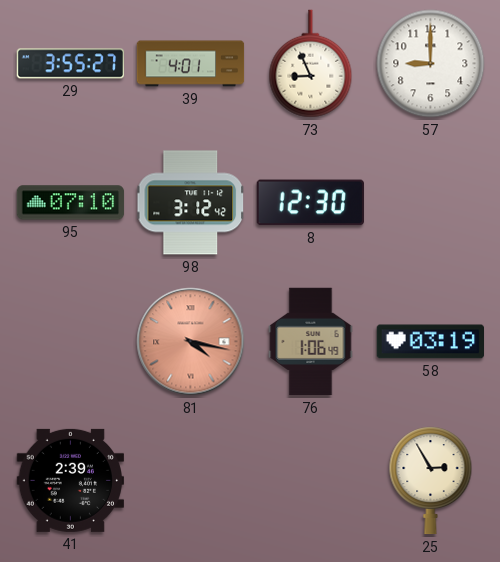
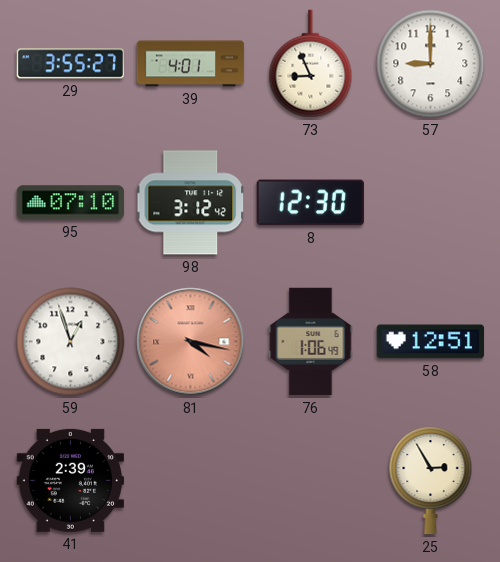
59: none -> 12:57 (71, 342)
58: 03:19 -> 12:51 (430, 342)
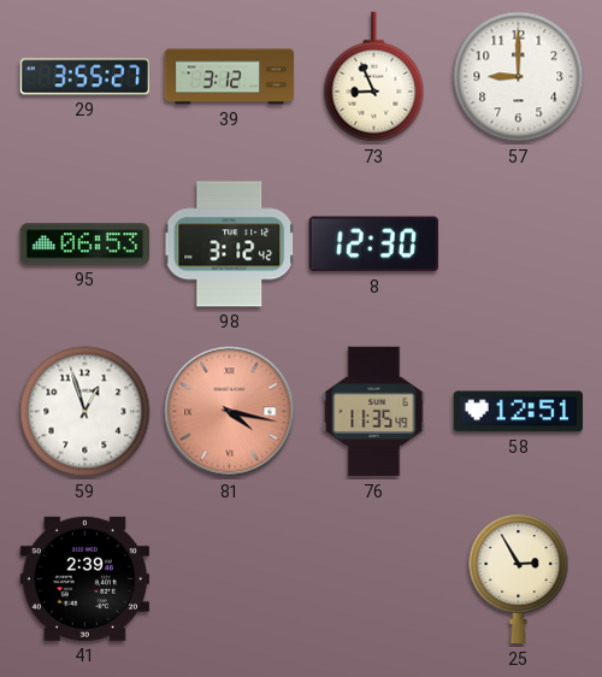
39: 4:01 -> 3:12 (230, 77)
95: 07:10 -> 06:53 (85, 245)
76: 1:06 -> 11:35 (374, 412)
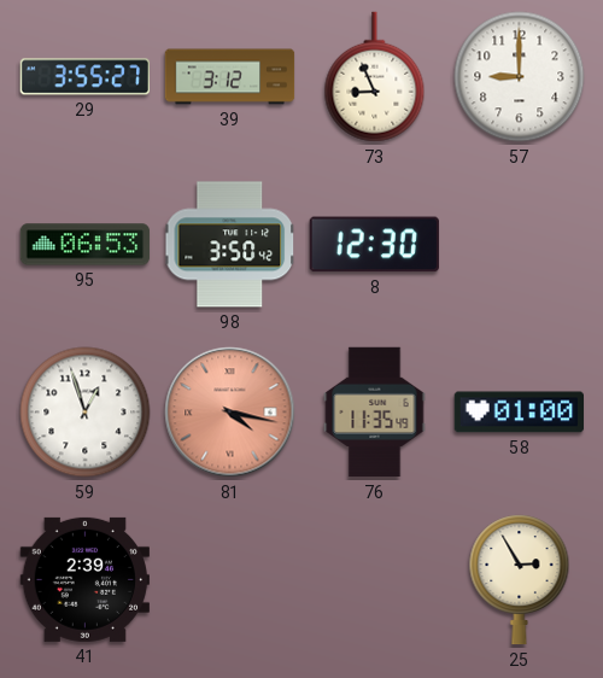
98: 3:12 -> 3:50 (229, 245)
58: 12:51 -> 01:00 (519, 413)
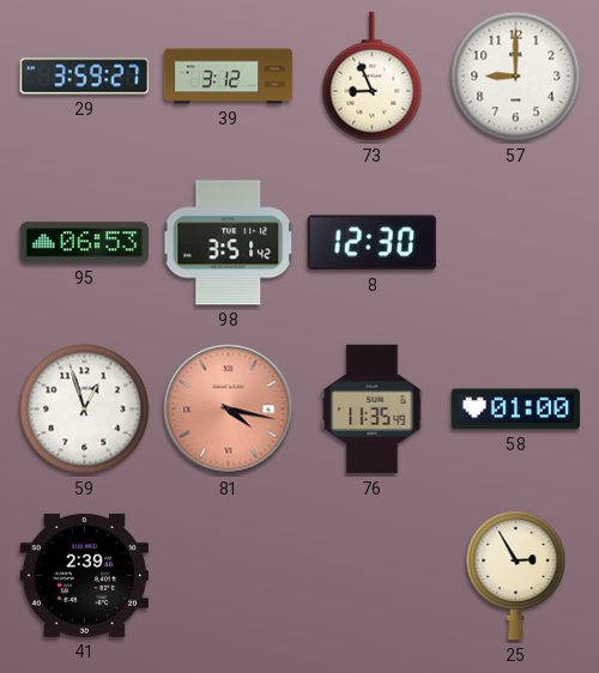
29: 3:55 -> 3:59 (85, 77)
98: 3:50 -> 3:51 (228, 243)
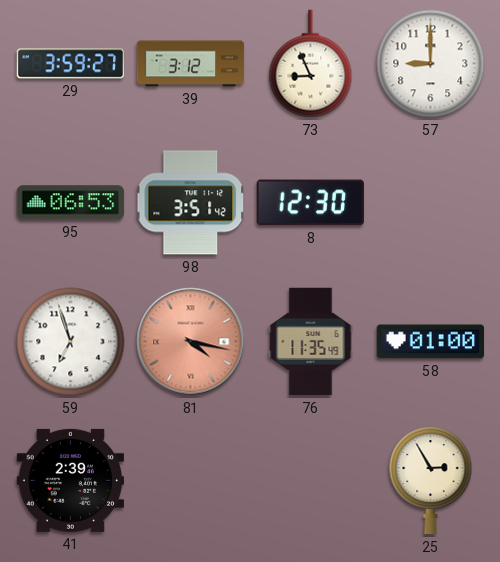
59: 12:57 -> 6:57 (71, 342)
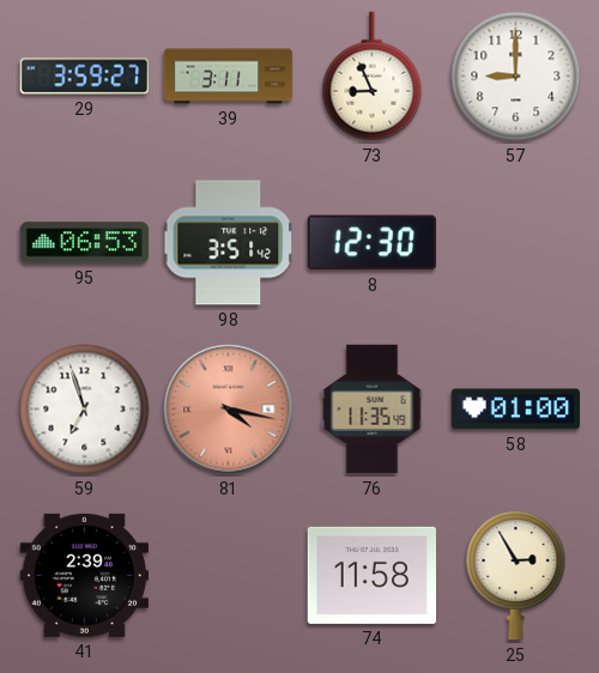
39: 3:12 -> 3:11 (229, 77)
74: none -> 11:58 (371, 575)
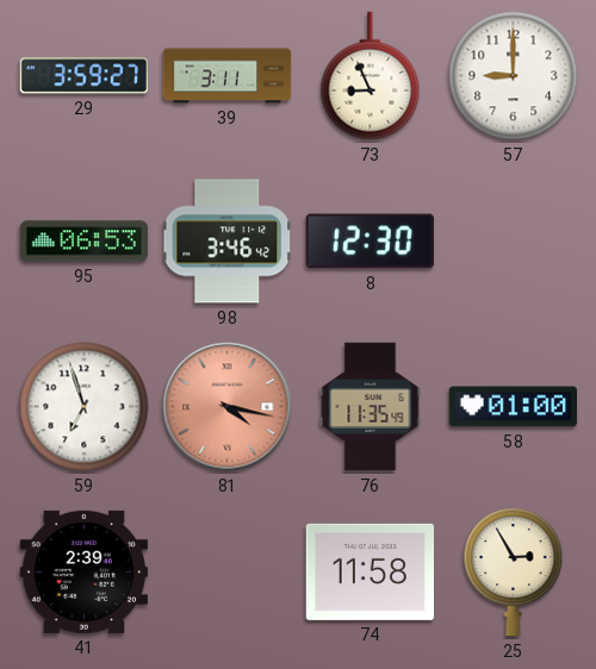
98: 3:51 -> 3:46 (226, 242)
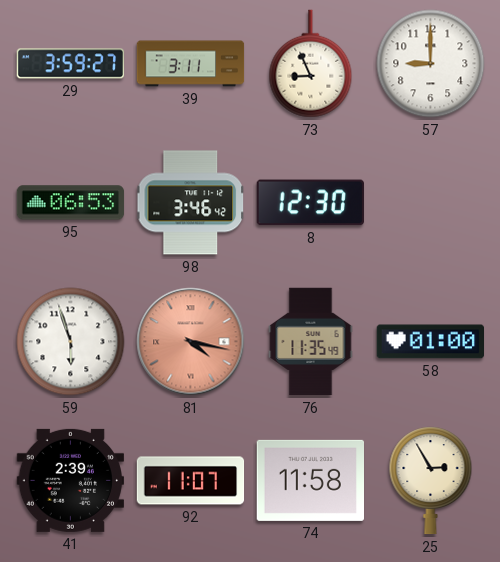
59: 6:57 -> 5:57 (71, 342)
92: none -> 11:07 (191, 481)
